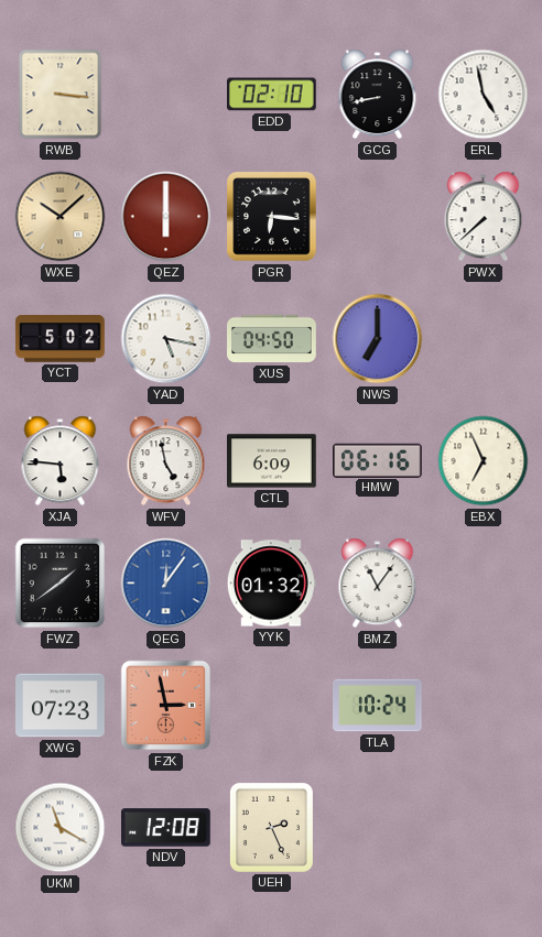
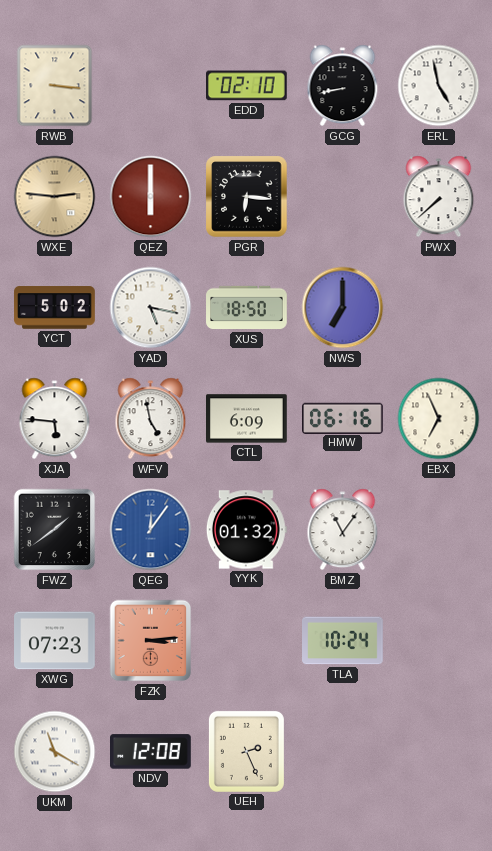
WXE: 10:08 -> 2:46 (55, 197)
XUS: 04:50 -> 18:50 (247, 308)
FZK: 2:58 -> 3:14 (151, 641)
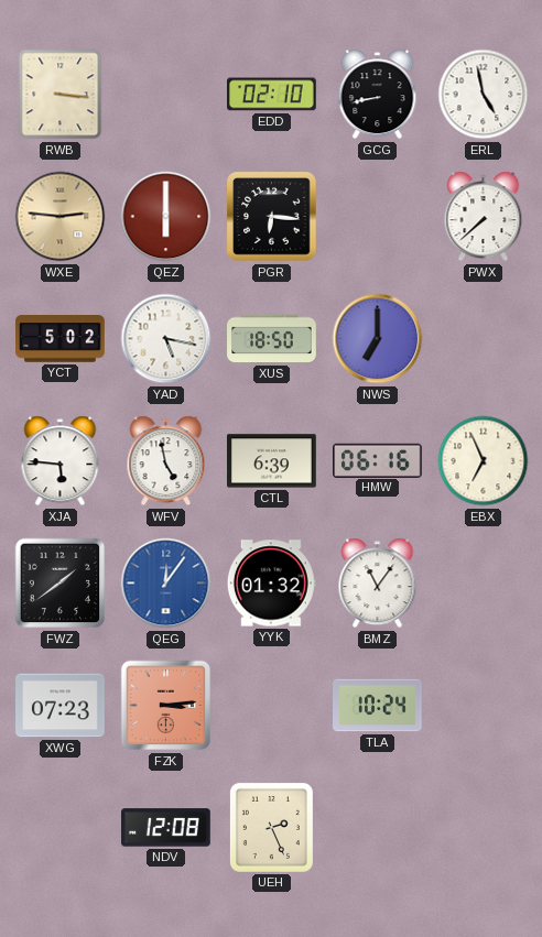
CTL: 6:09 -> 6:39 (272, 461)
UKM: 11:20 -> none (55, 752)
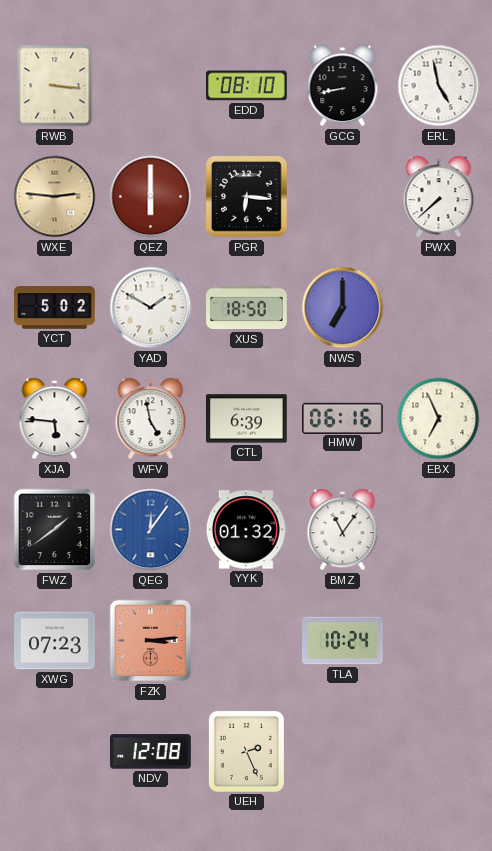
EDD: 02:10 -> 08:10 (247, 86)
YAD: 5:17 -> 1:50 (151, 308)
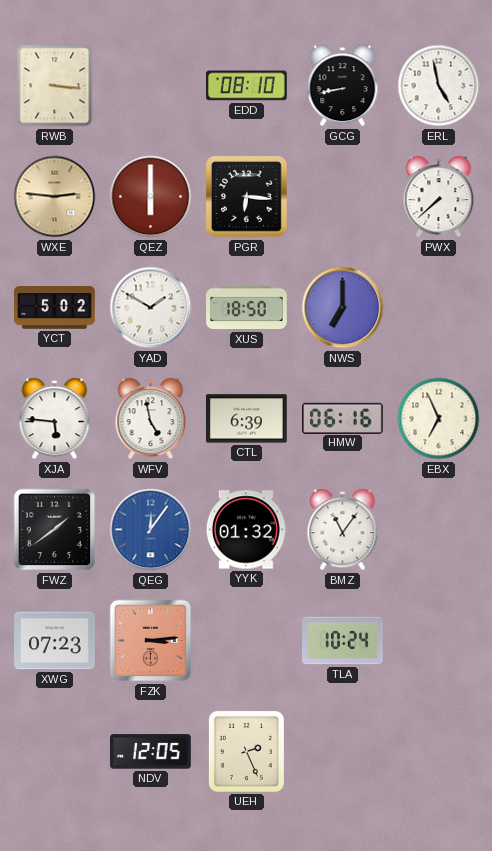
NDV: 12:08 -> 12:05 (151, 752)
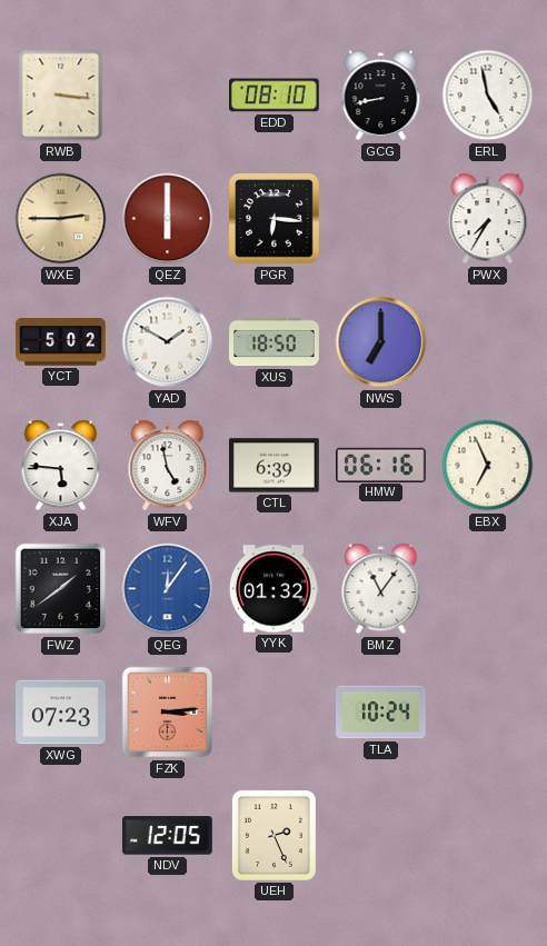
WXE: 2:46 -> 2:45 (61, 219)
PWX: 7:38 -> 7:35 (488, 219)
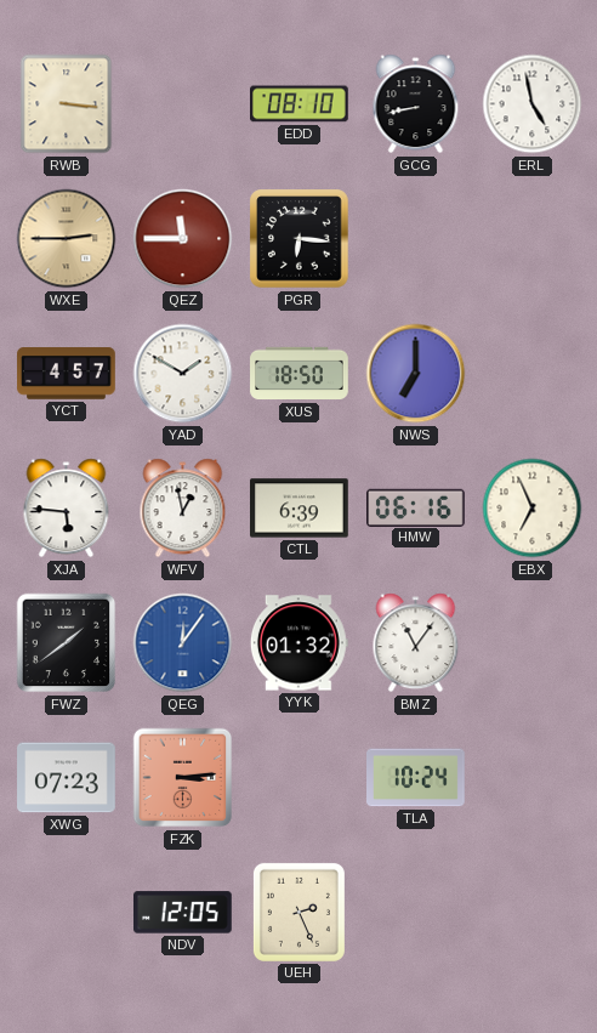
QEZ: 6:00 -> 11:45 (183, 239)
PWX: 7:35 -> none (488, 219)
YCT: 5:02 -> 4:57 (67, 374)
WFV: 4:58 -> 12:58 (183, 509)
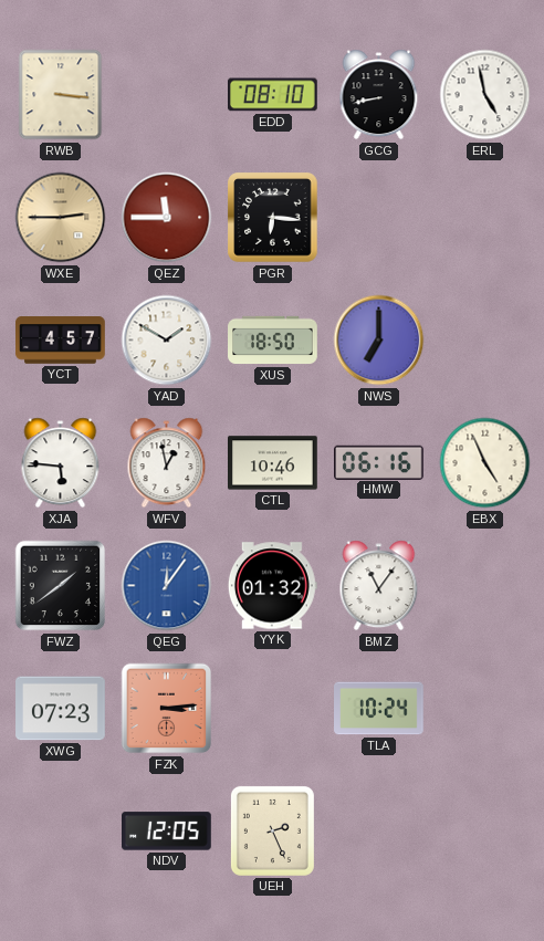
CTL: 6:39 -> 10:46 (273, 463)
EBX: 6:56 -> 4:56 (485, 463)
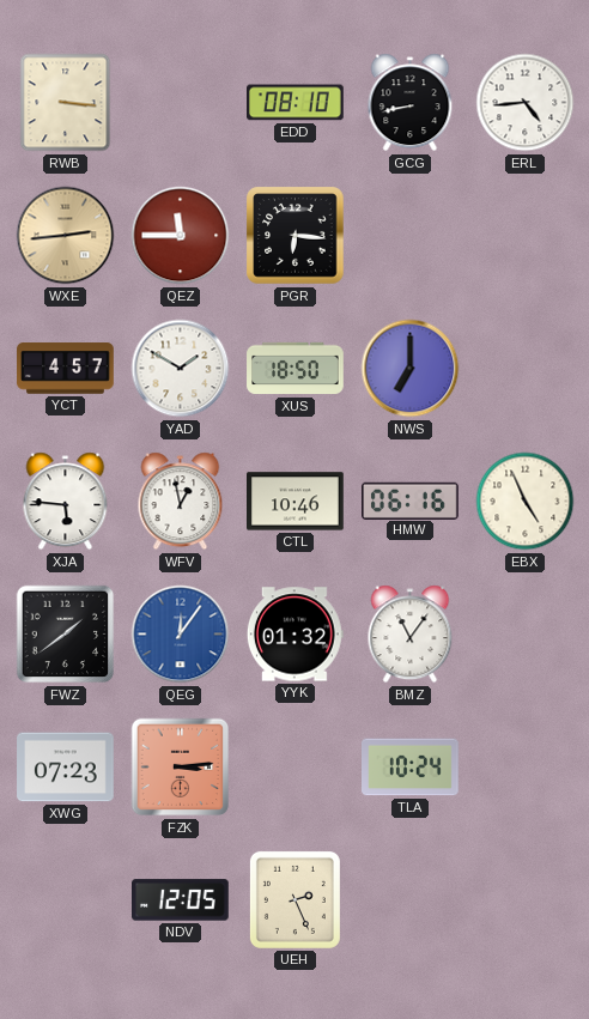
ERL: 4:58 -> 4:44 (526, 103)
WXE: 2:45 -> 2:44 (66, 236)
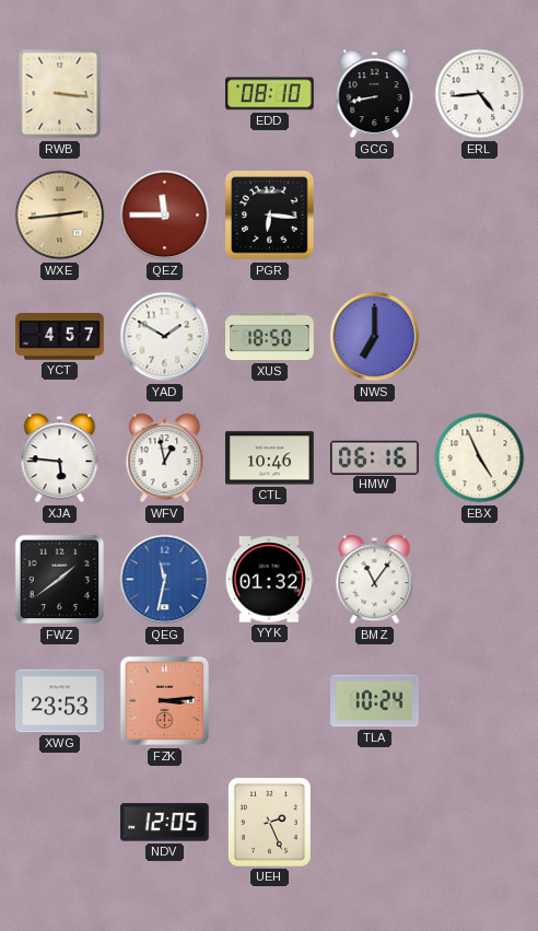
QEG: 12:06 -> 11:32 (165, 580)
XWG: 07:23 -> 23:53 (60, 701)
